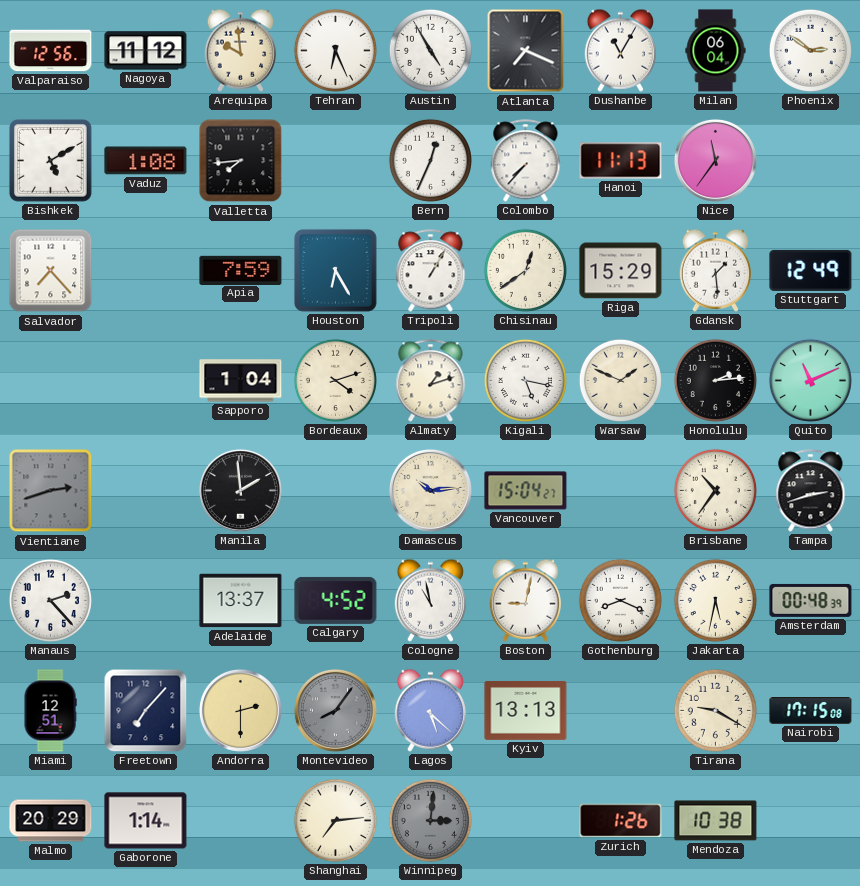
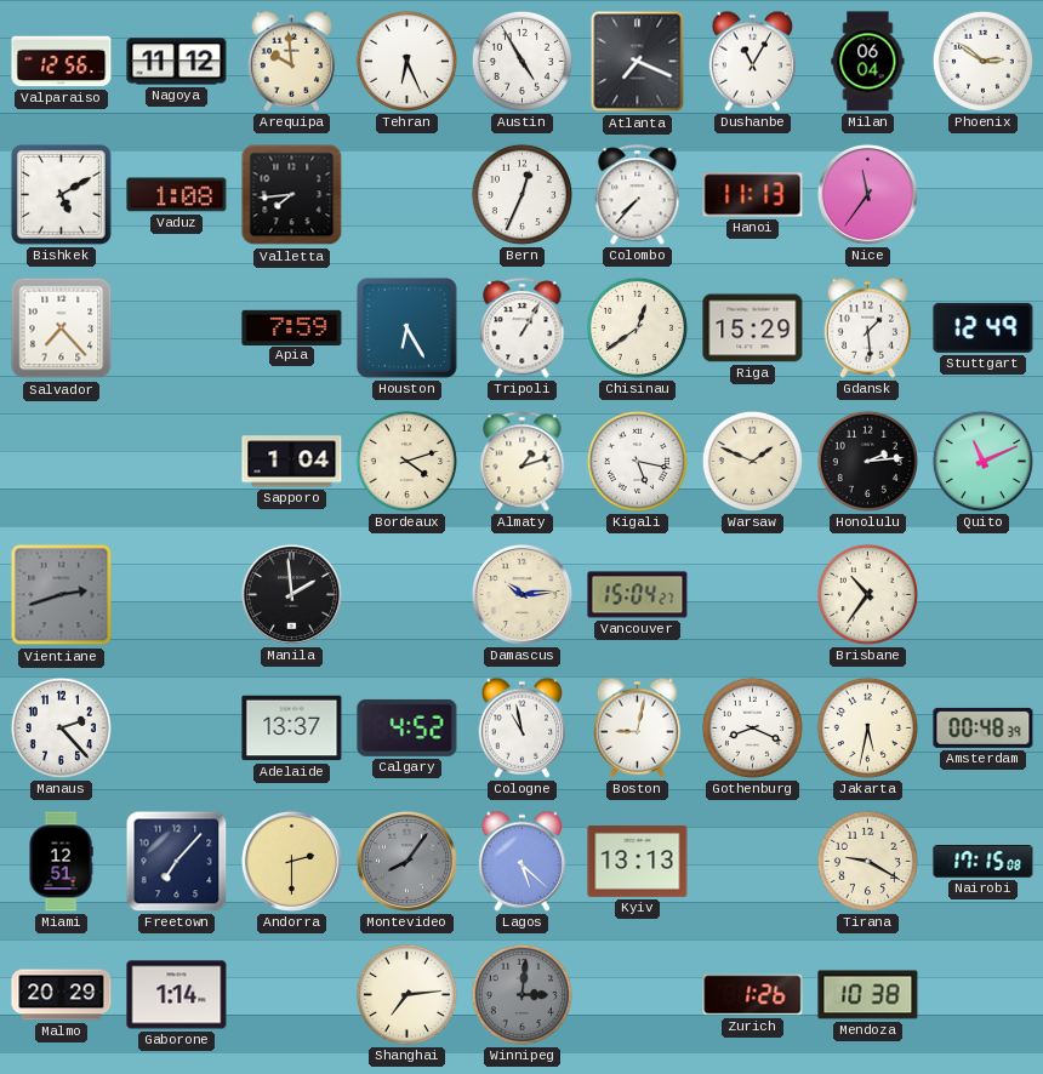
Tampa: 2:42 -> none (811, 491)
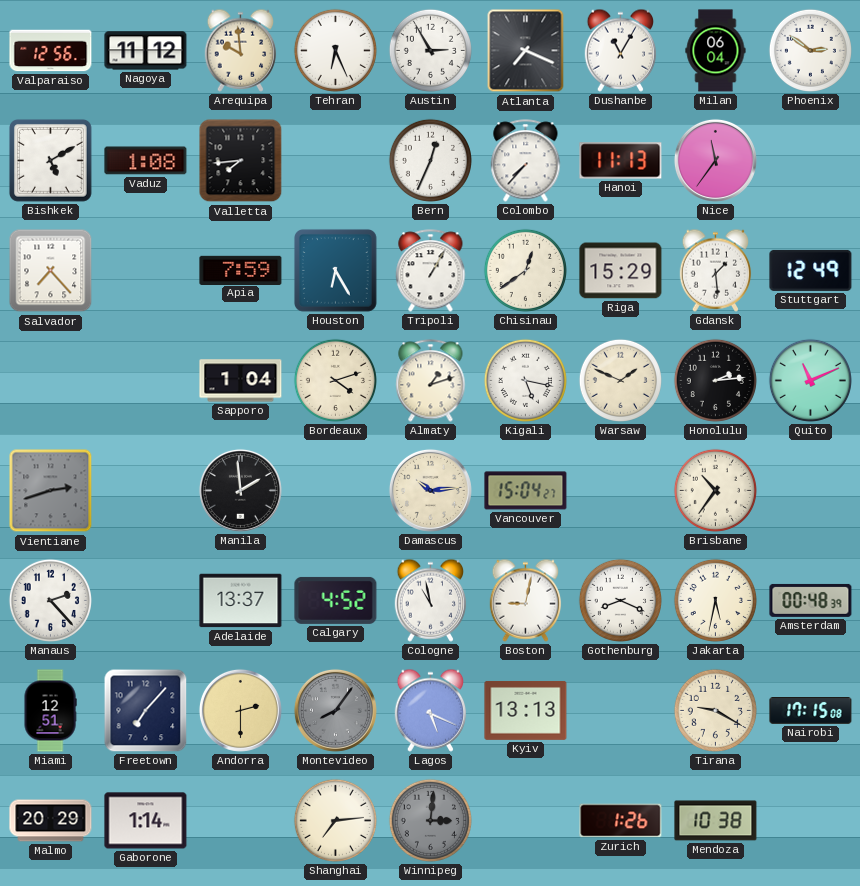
Austin: 4:55 -> 2:55 (430, 50)
Lagos: 5:22 -> 5:19 (431, 710)
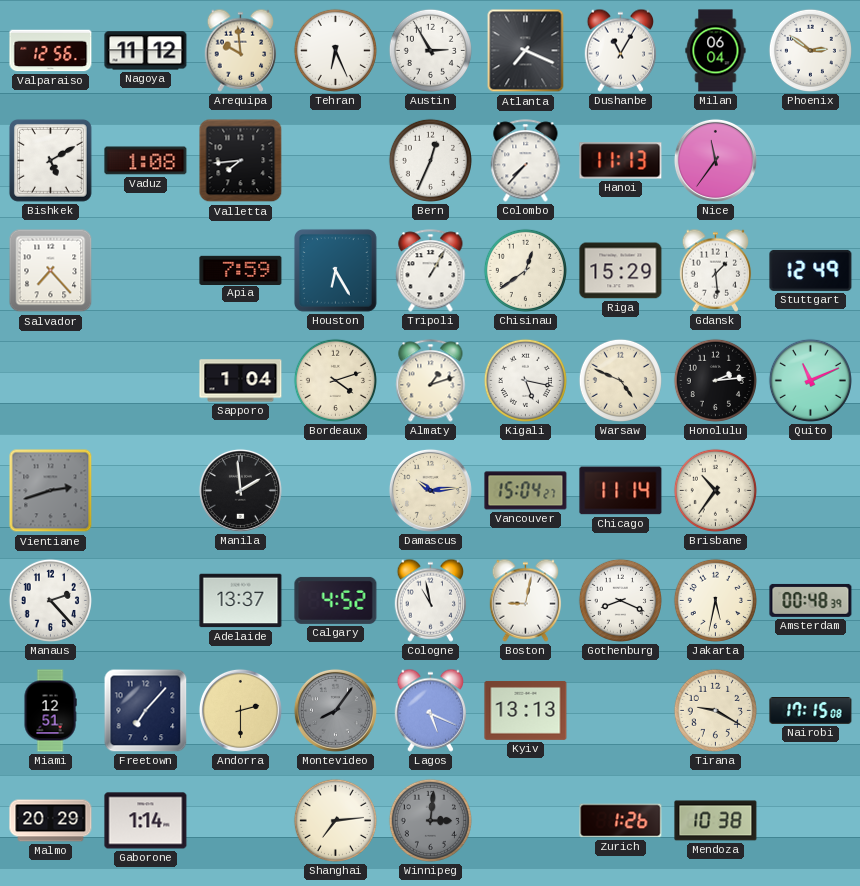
Warsaw: 1:49 -> 4:49 (620, 380)
Chicago: none -> 11:14 (621, 491)
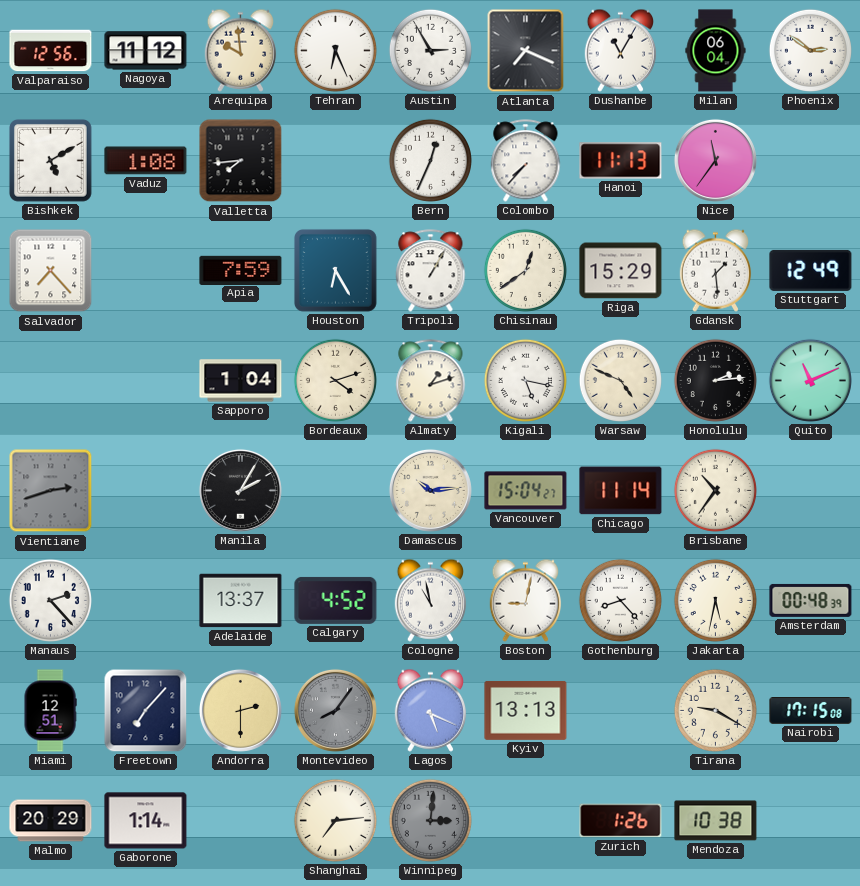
Manila: 1:59 -> 2:05 (240, 490)
Gothenburg: 8:19 -> 8:23 (620, 600)
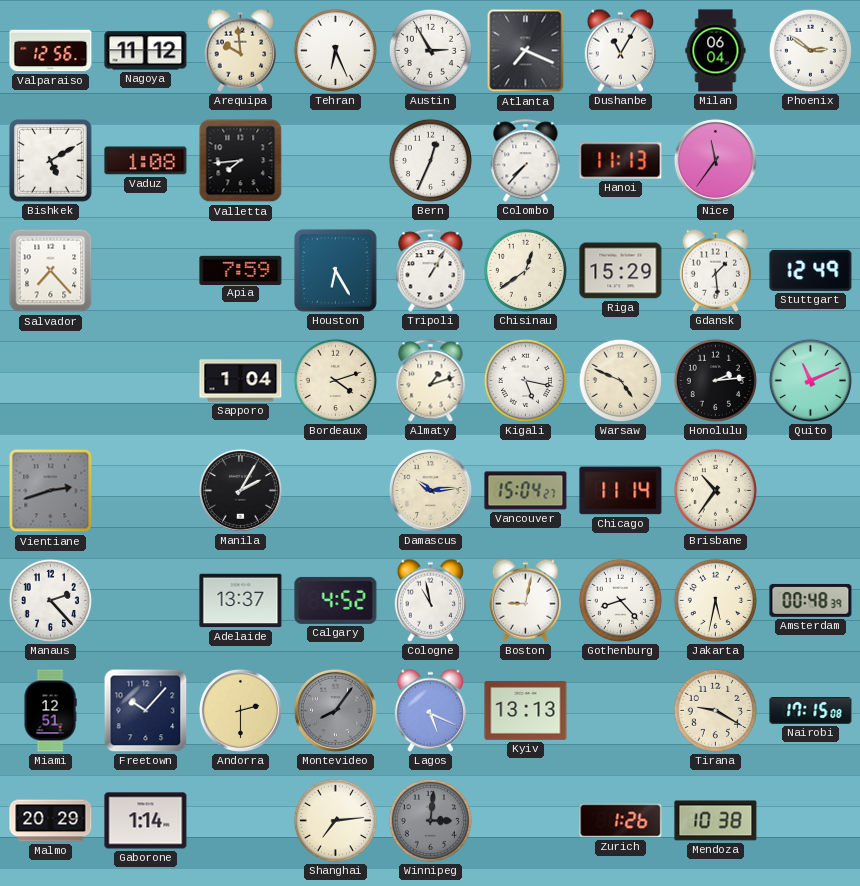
Freetown: 7:07 -> 10:07 (146, 711)
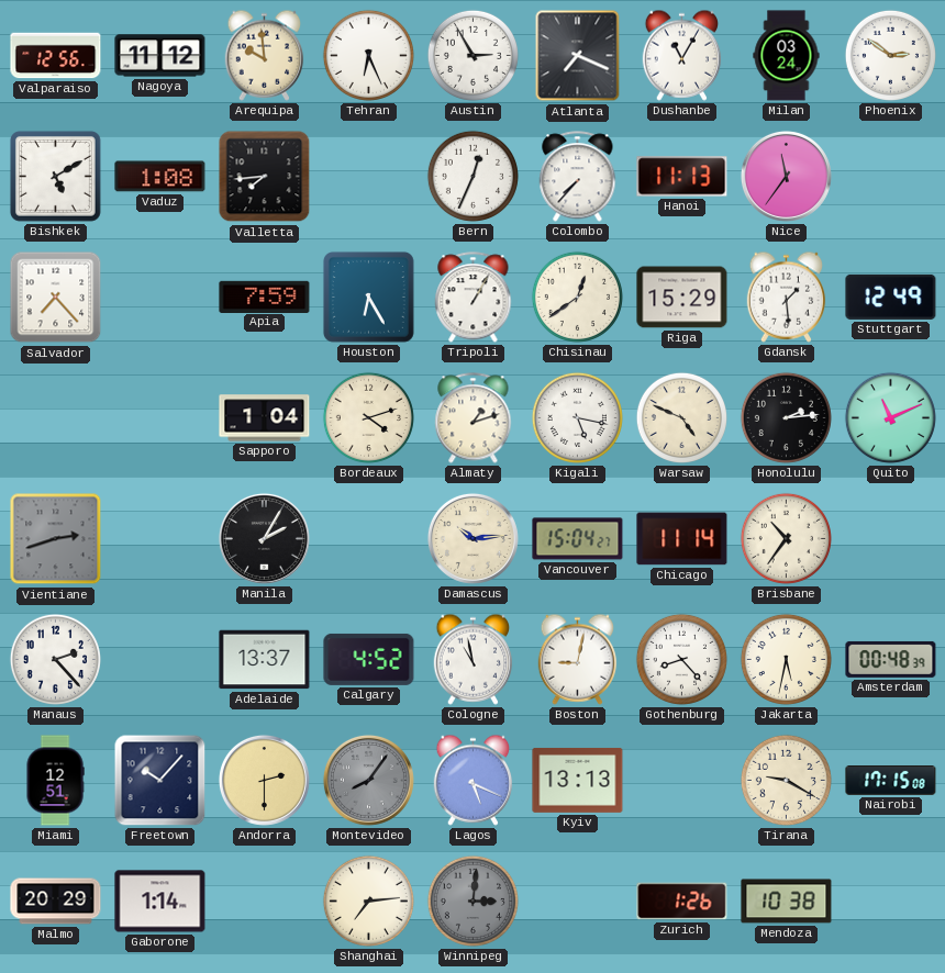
Milan: 06:04 -> 03:24 (787, 56)
